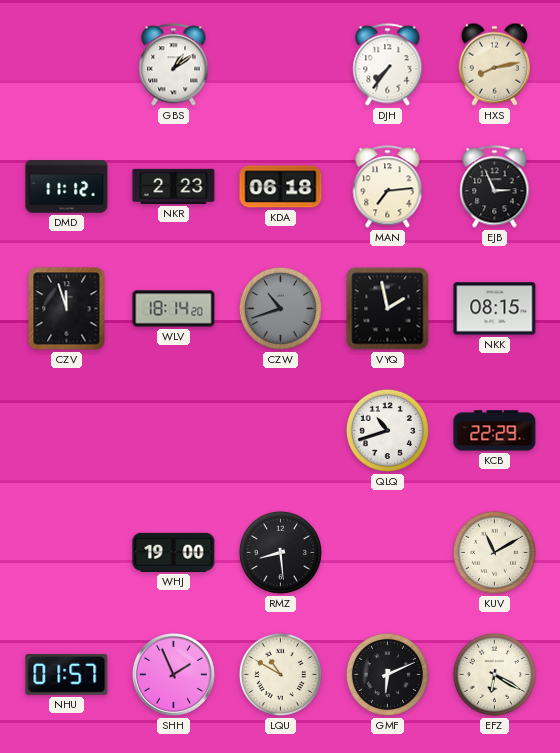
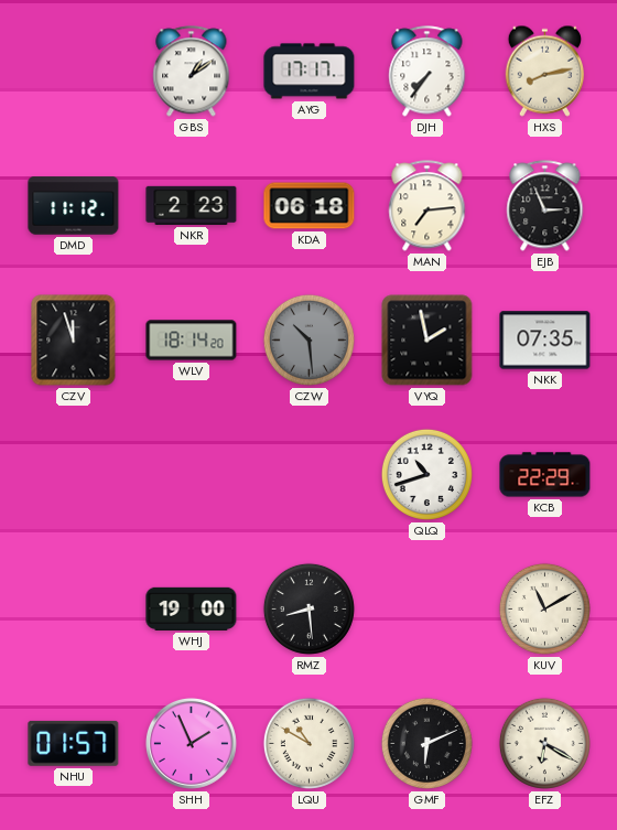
AYG: none -> 17:17 (310, 72)
CZW: 10:42 -> 10:29 (308, 339)
NKK: 08:15 -> 07:35 (545, 341)
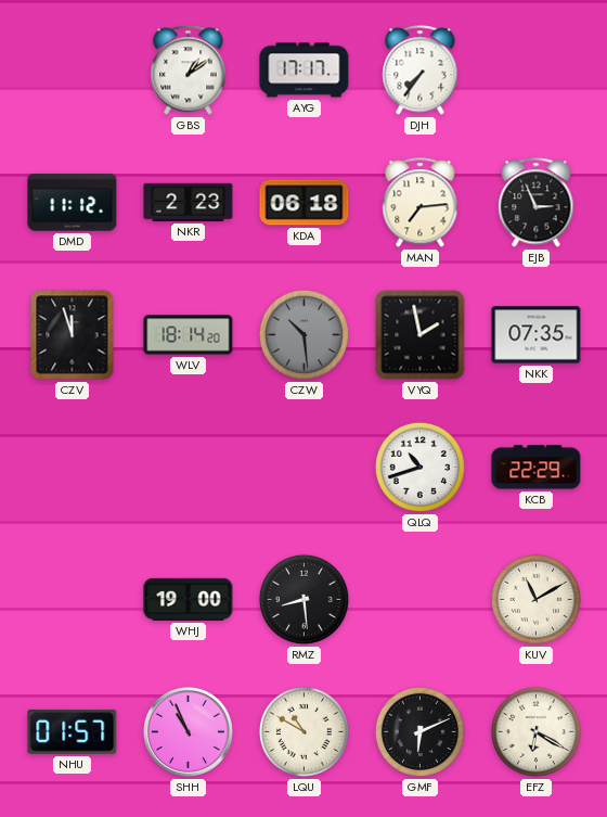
HXS: 8:13 -> none (544, 71)
SHH: 1:56 -> 10:56 (188, 731)
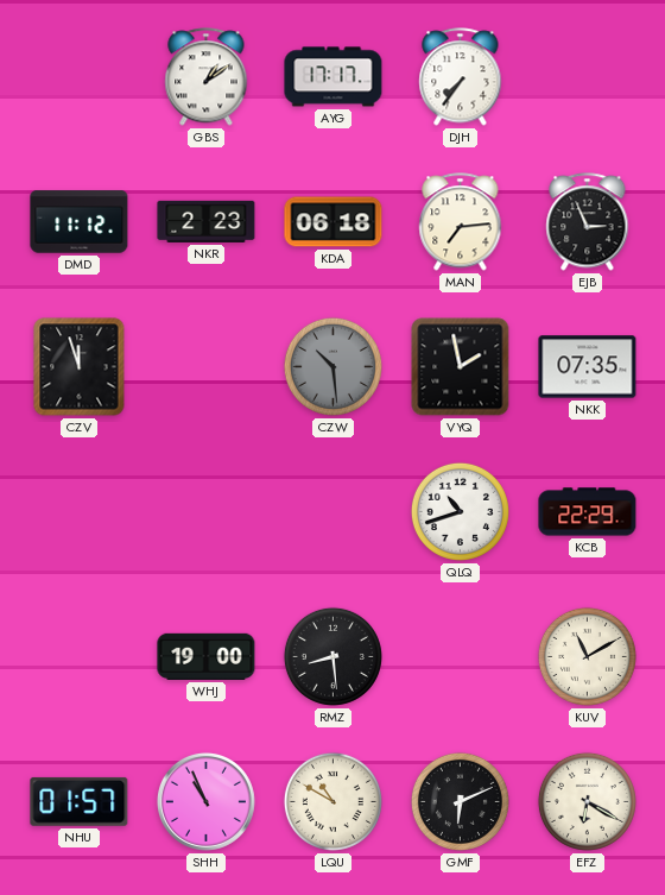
WLV: 18:14 -> none (189, 335)
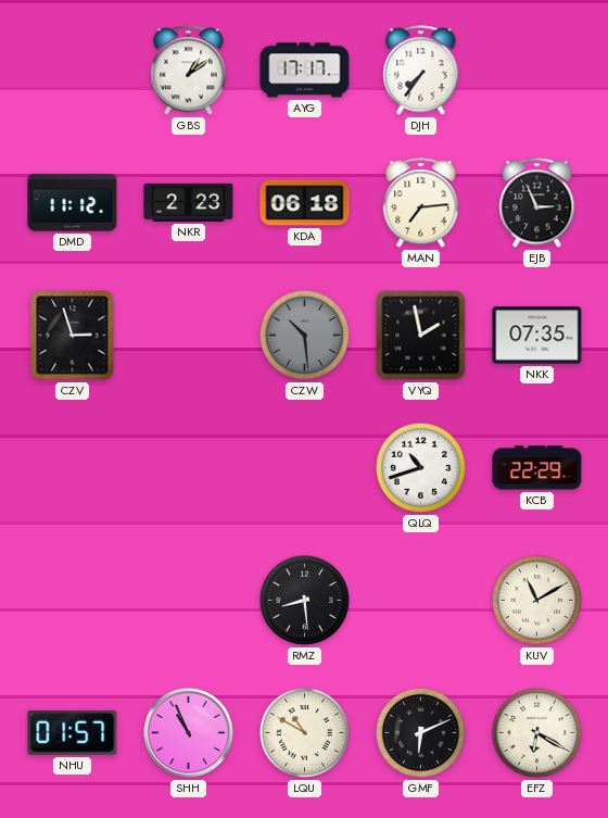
CZV: 11:57 -> 2:57 (73, 336)
WHJ: 19:00 -> none (207, 656)
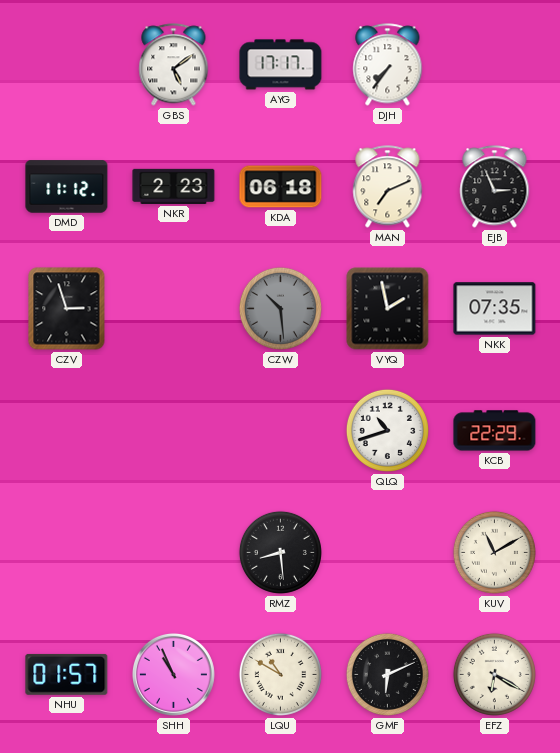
GBS: 1:09 -> 5:09 (174, 65)
MAN: 7:14 -> 7:11 (388, 187)
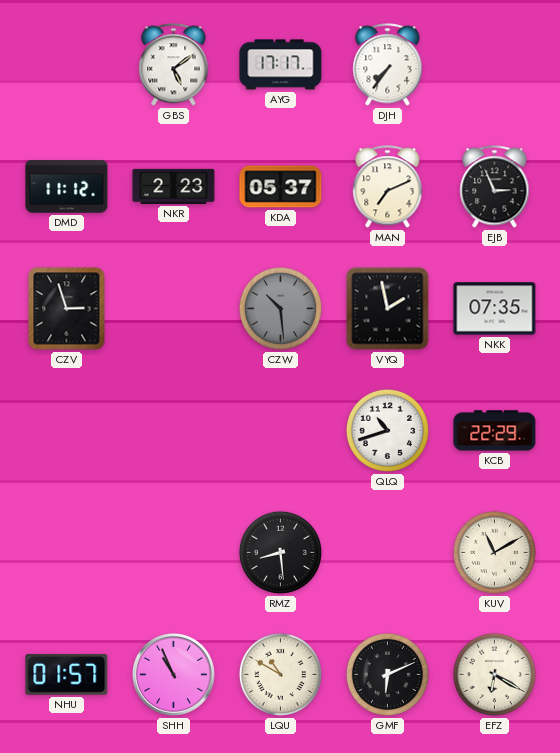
KDA: 06:18 -> 05:37 (281, 187)
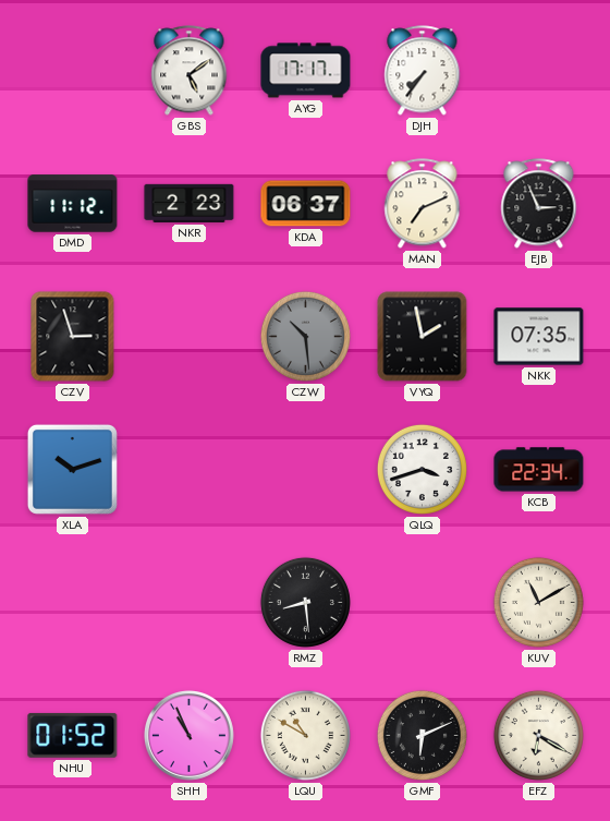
KDA: 05:37 -> 06:37 (306, 204)
XLA: none -> 10:12 (72, 469)
QLQ: 10:42 -> 3:42 (422, 469)
KCB: 22:29 -> 22:34 (539, 470)
NHU: 01:57 -> 01:52 (73, 735)
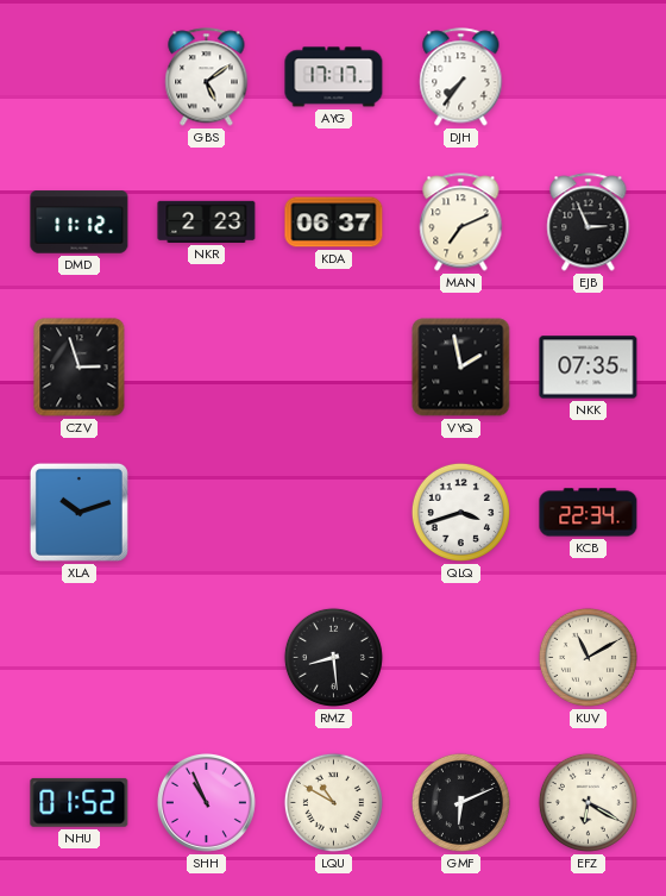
CZW: 10:29 -> none (305, 336)
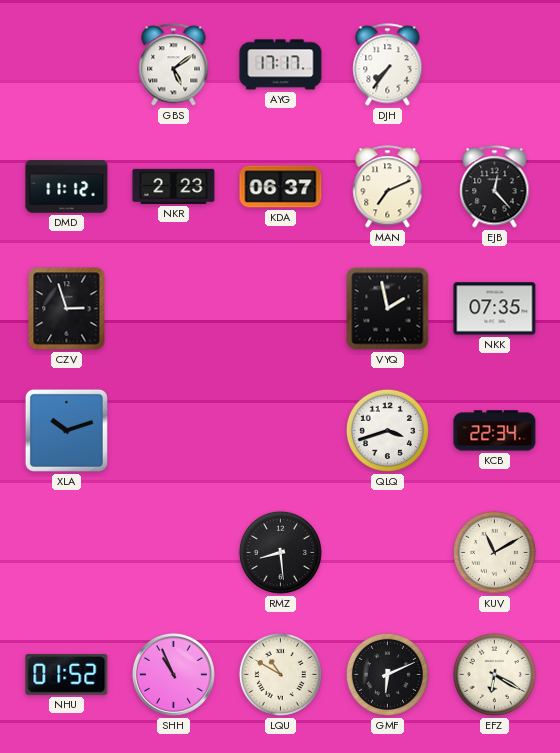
EJB: 2:56 -> 12:23 (495, 187)
